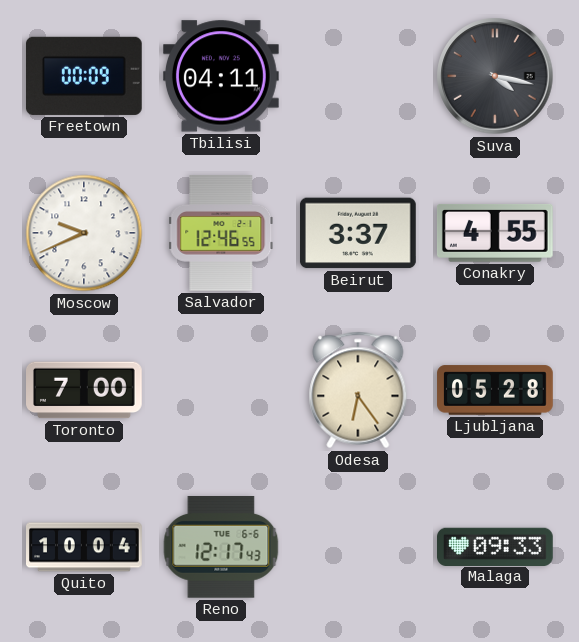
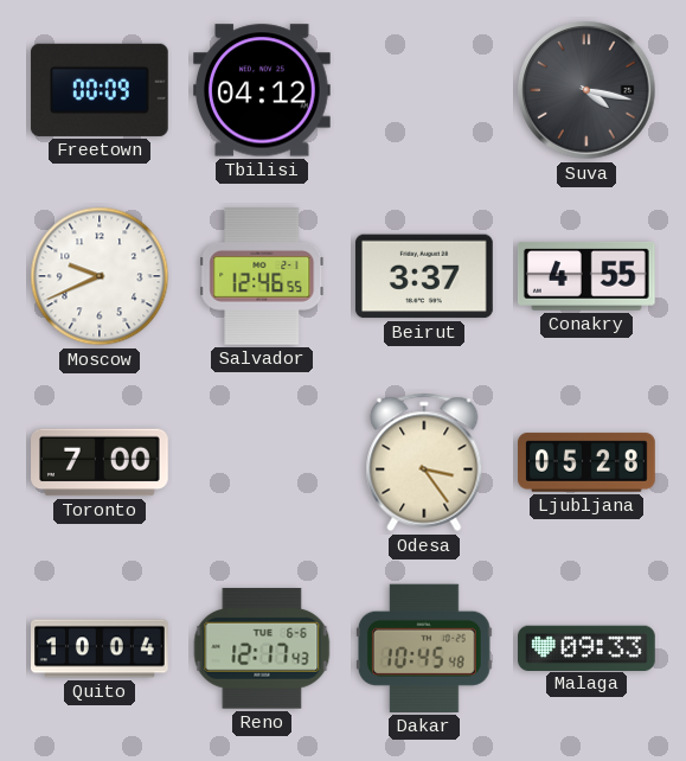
Tbilisi: 04:11 -> 04:12 (263, 90)
Odesa: 6:24 -> 3:24 (424, 462)
Dakar: none -> 10:45 (424, 648)
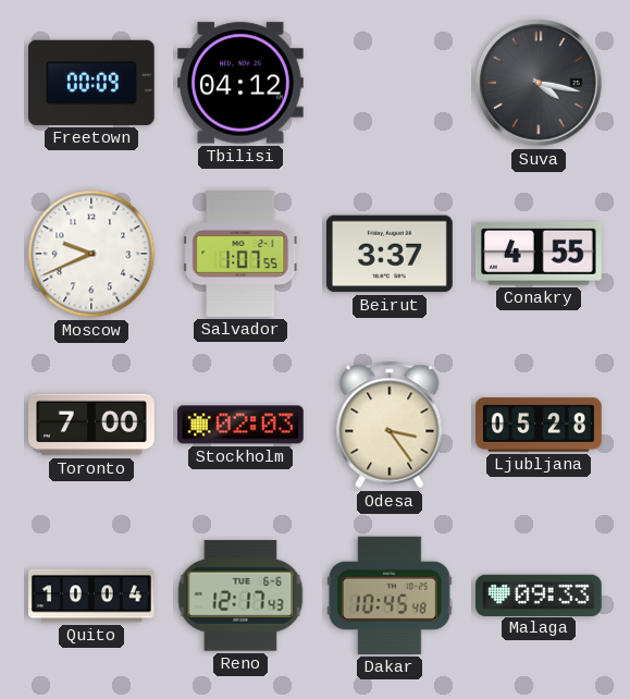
Salvador: 12:46 -> 1:07 (240, 255)
Stockholm: none -> 02:03 (242, 425)
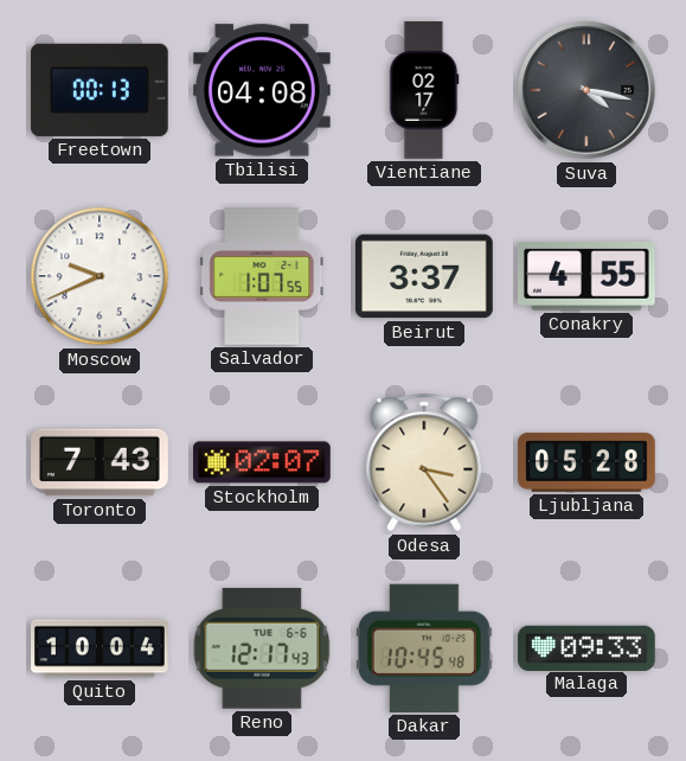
Freetown: 00:09 -> 00:13 (100, 90)
Tbilisi: 04:12 -> 04:08 (263, 90)
Vientiane: none -> 02:17 (424, 90)
Toronto: 7:00 -> 7:43 (101, 462)
Stockholm: 02:03 -> 02:07 (263, 462)
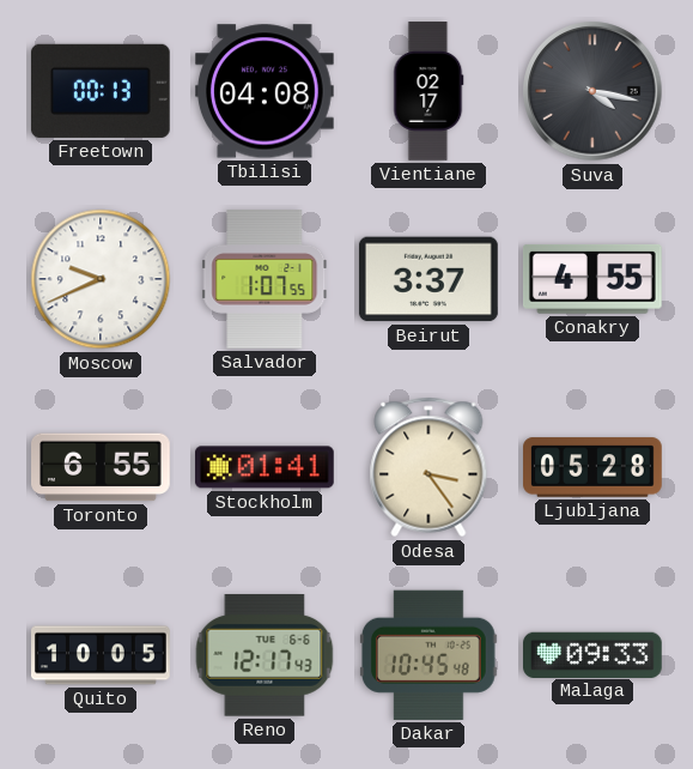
Toronto: 7:43 -> 6:55 (102, 467)
Stockholm: 02:07 -> 01:41 (266, 467)
Quito: 10:04 -> 10:05 (101, 655)
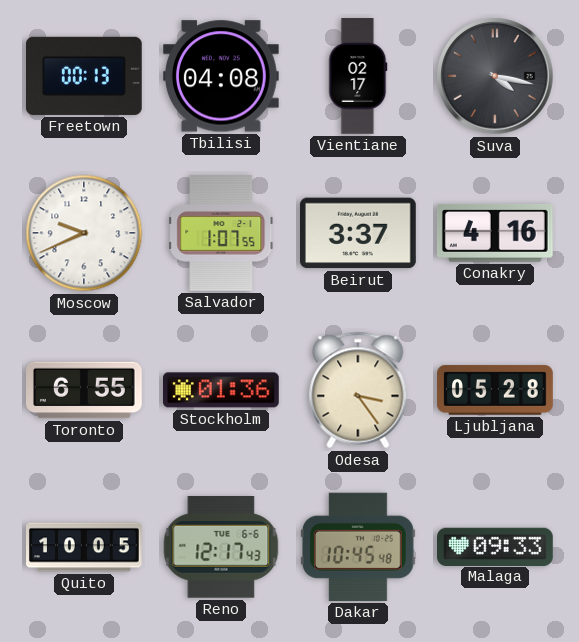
Conakry: 4:55 -> 4:16 (495, 233)
Stockholm: 01:41 -> 01:36 (222, 390)
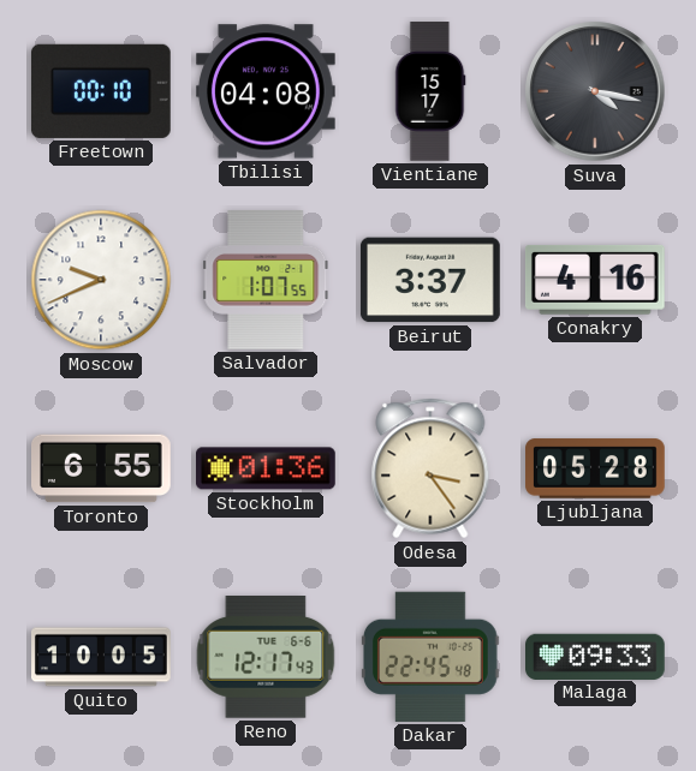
Freetown: 00:13 -> 00:10 (101, 91)
Vientiane: 02:17 -> 15:17 (430, 91)
Dakar: 10:45 -> 22:45 (430, 657)
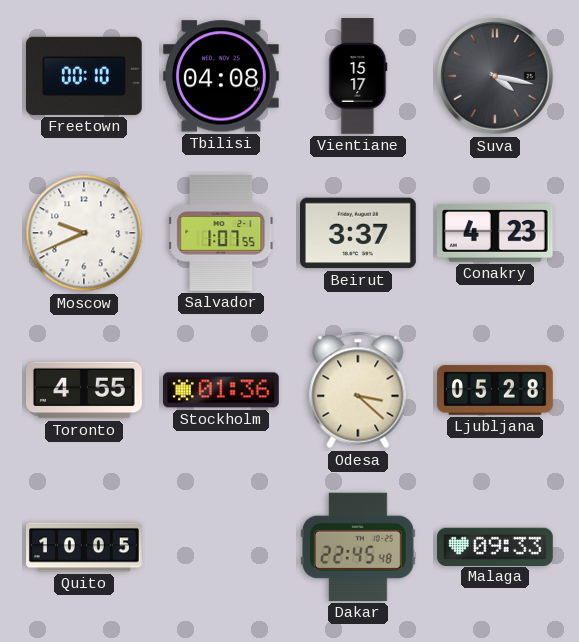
Conakry: 4:16 -> 4:23 (495, 233)
Toronto: 6:55 -> 4:55 (85, 390)
Odesa: 3:24 -> 3:22 (358, 390)
Reno: 12:17 -> none (266, 658)
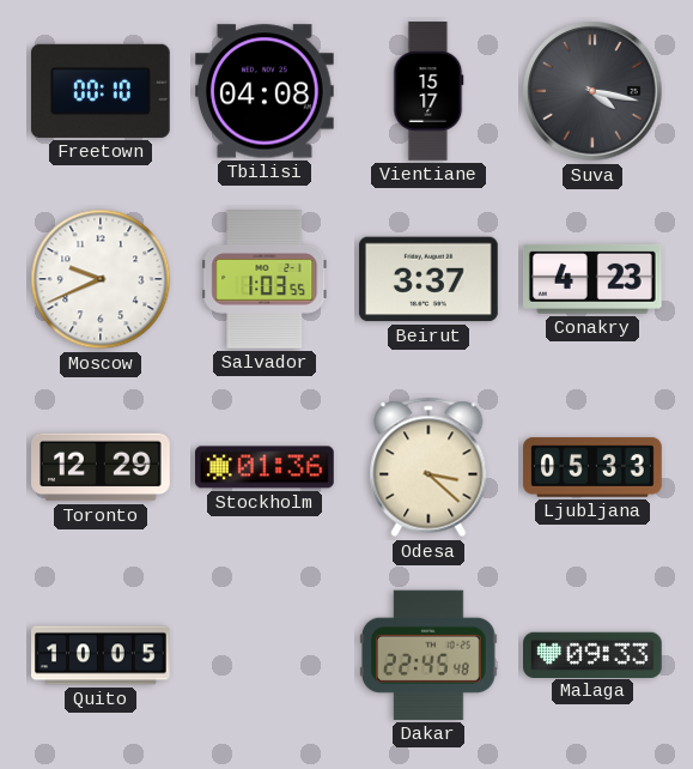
Salvador: 1:07 -> 1:03 (265, 280)
Toronto: 4:55 -> 12:29 (102, 467)
Ljubljana: 05:28 -> 05:33 (592, 467)
